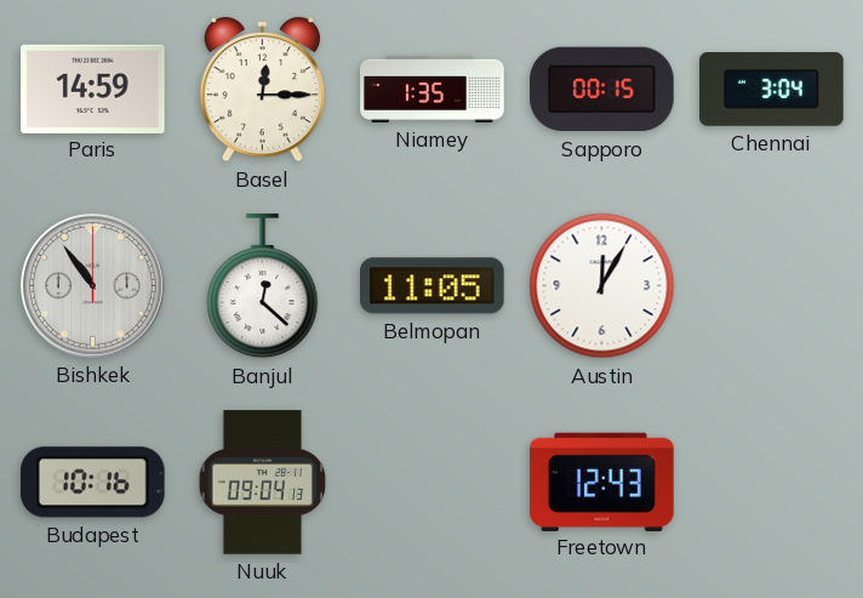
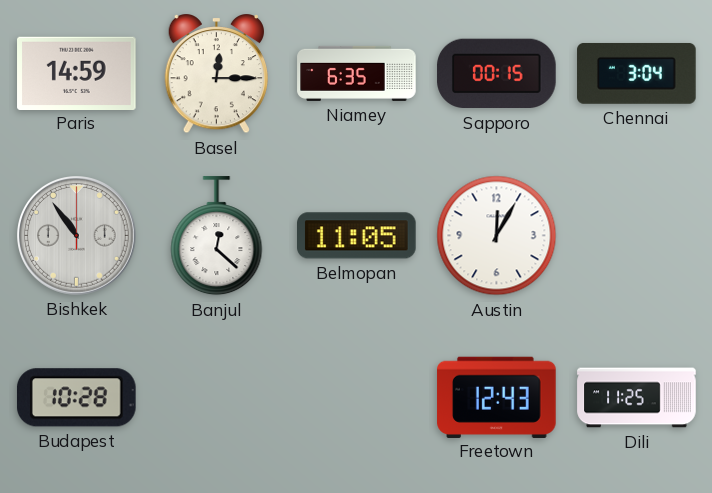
Niamey: 1:35 -> 6:35 (357, 73)
Budapest: 10:16 -> 10:28 (76, 398)
Nuuk: 09:04 -> none (263, 483)
Dili: none -> 11:25 (637, 398)
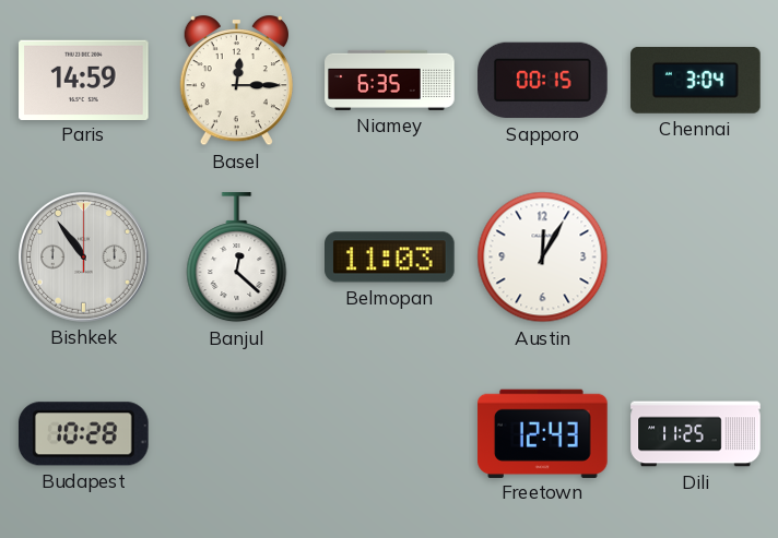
Belmopan: 11:05 -> 11:03 (390, 258)
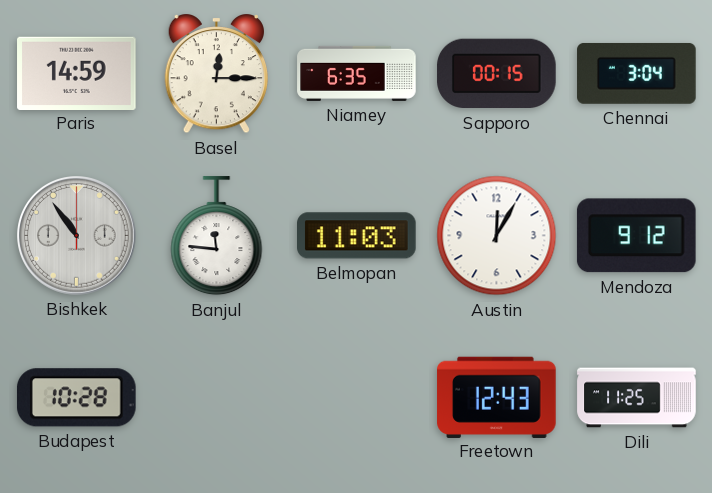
Banjul: 12:22 -> 11:46 (217, 236)
Mendoza: none -> 9:12 (636, 236)
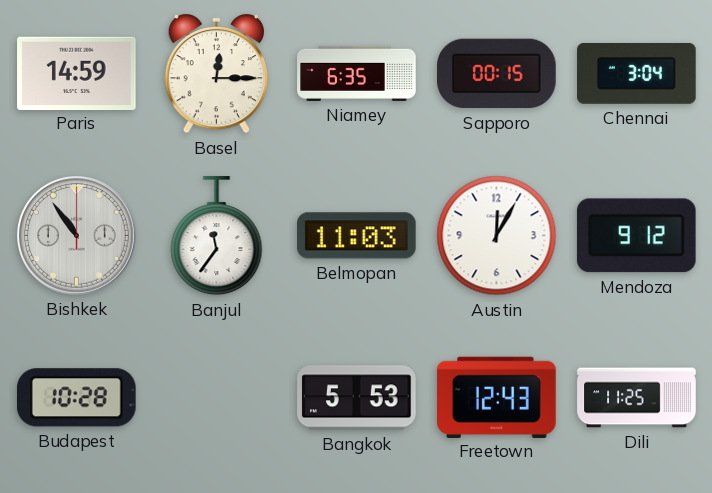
Banjul: 11:46 -> 11:36 (217, 236)
Bangkok: none -> 5:53 (357, 398)
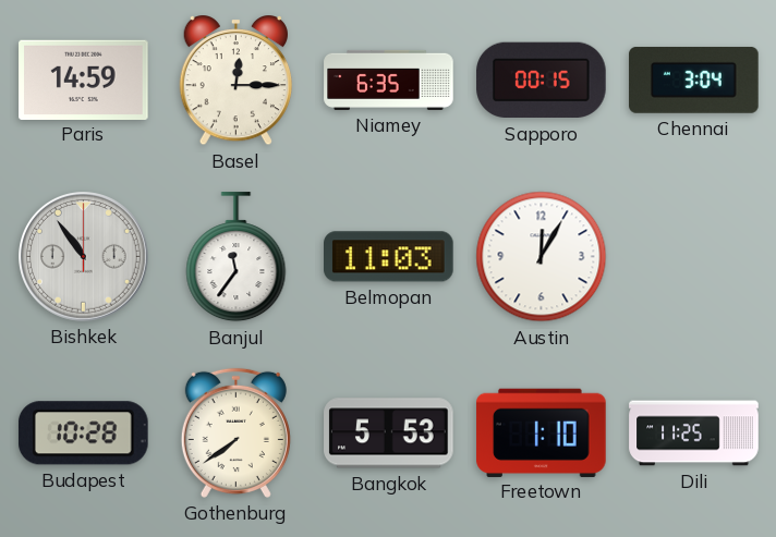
Mendoza: 9:12 -> none (636, 236)
Gothenburg: none -> 7:39 (235, 432)
Freetown: 12:43 -> 1:10 (542, 432)
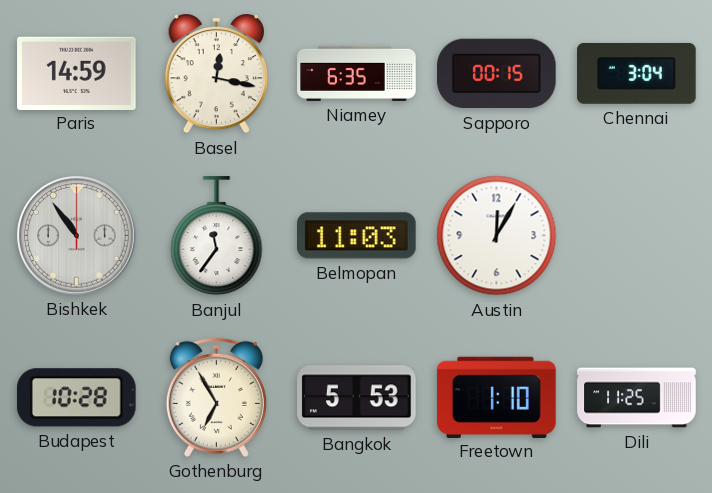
Basel: 12:15 -> 12:17 (216, 75)
Gothenburg: 7:39 -> 6:55 (216, 397)
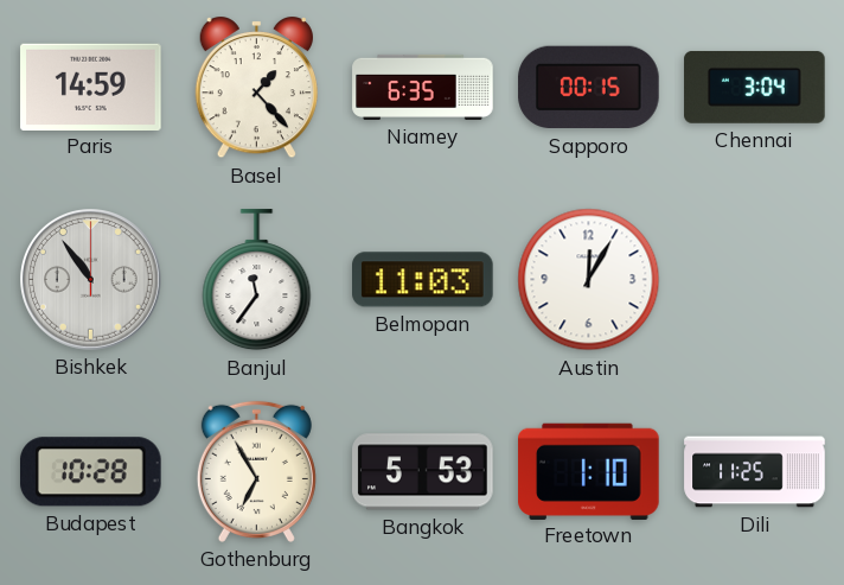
Basel: 12:17 -> 1:23 (256, 89)
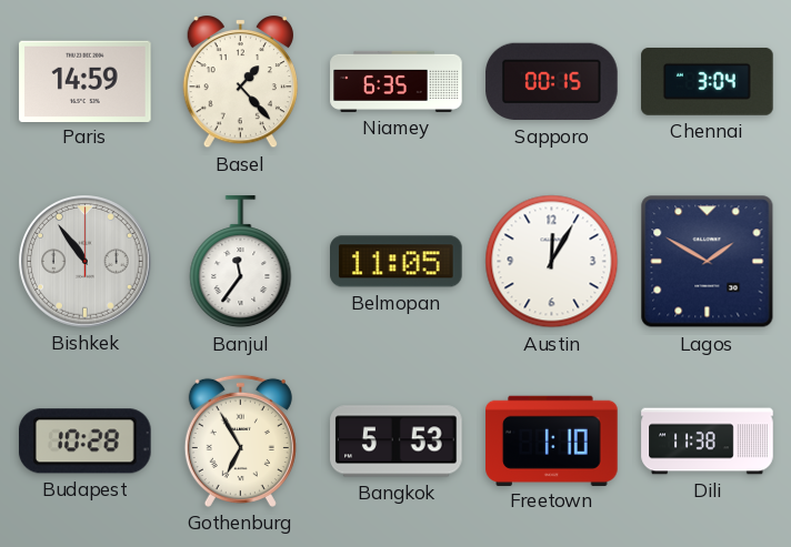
Belmopan: 11:03 -> 11:05 (397, 262)
Lagos: none -> 1:50 (708, 262)
Dili: 11:25 -> 11:38 (708, 442)
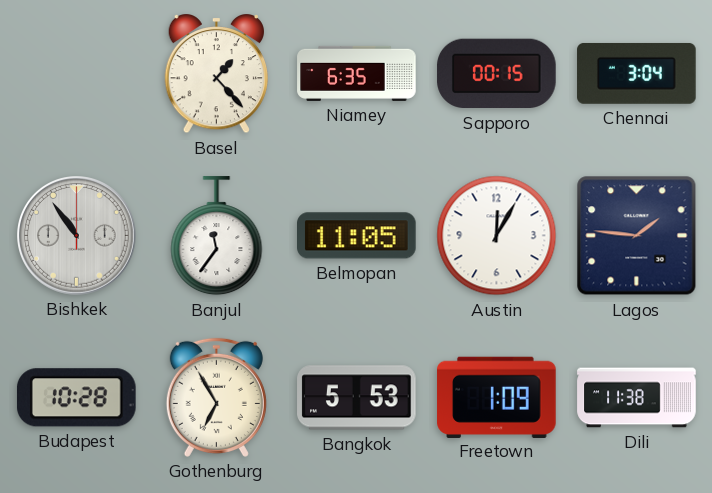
Paris: 14:59 -> none (86, 81)
Lagos: 1:50 -> 1:46 (637, 236)
Freetown: 1:10 -> 1:09 (497, 397)
